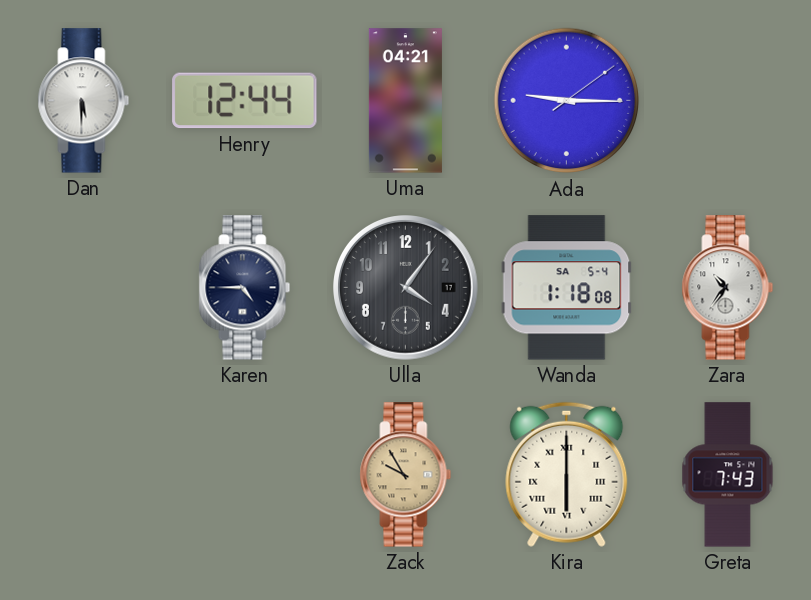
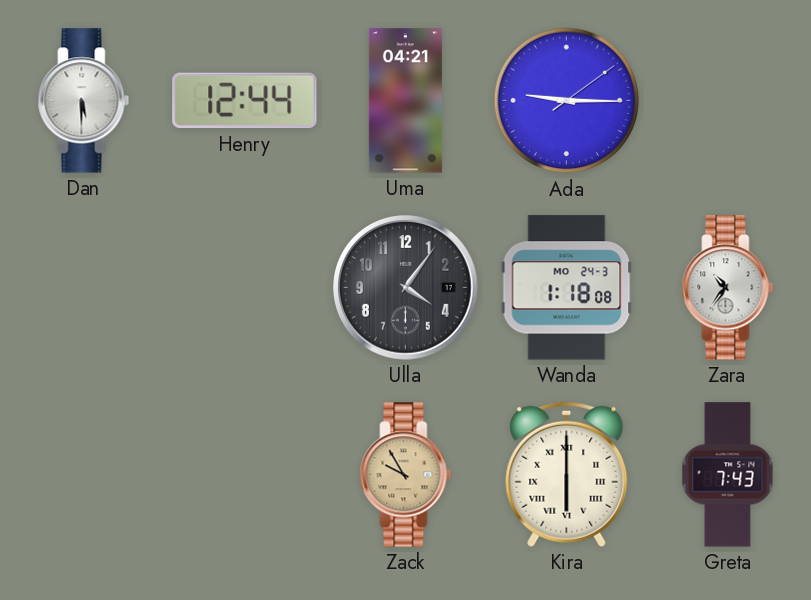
Karen: 4:45 -> none (245, 288)
Wanda date: SA 5-4 -> MO 24-3 (567, 288)
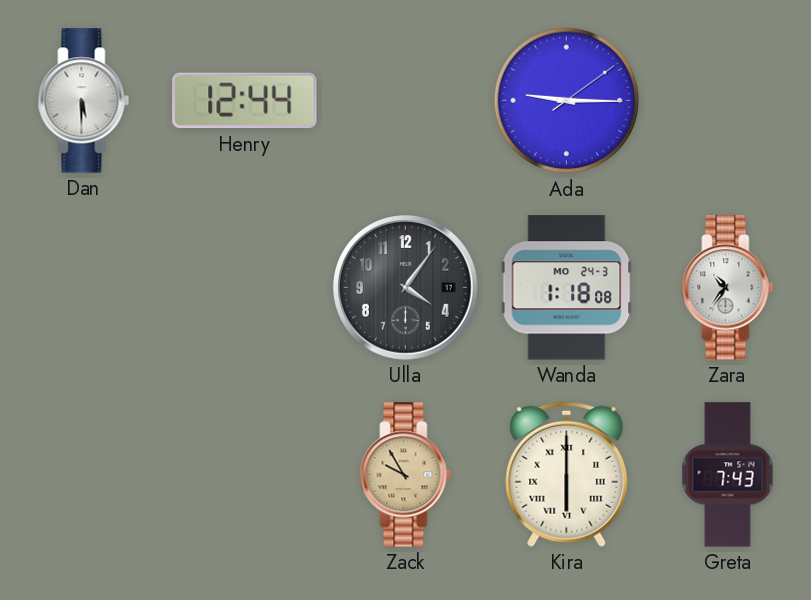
Uma: 04:21 -> none (405, 101)
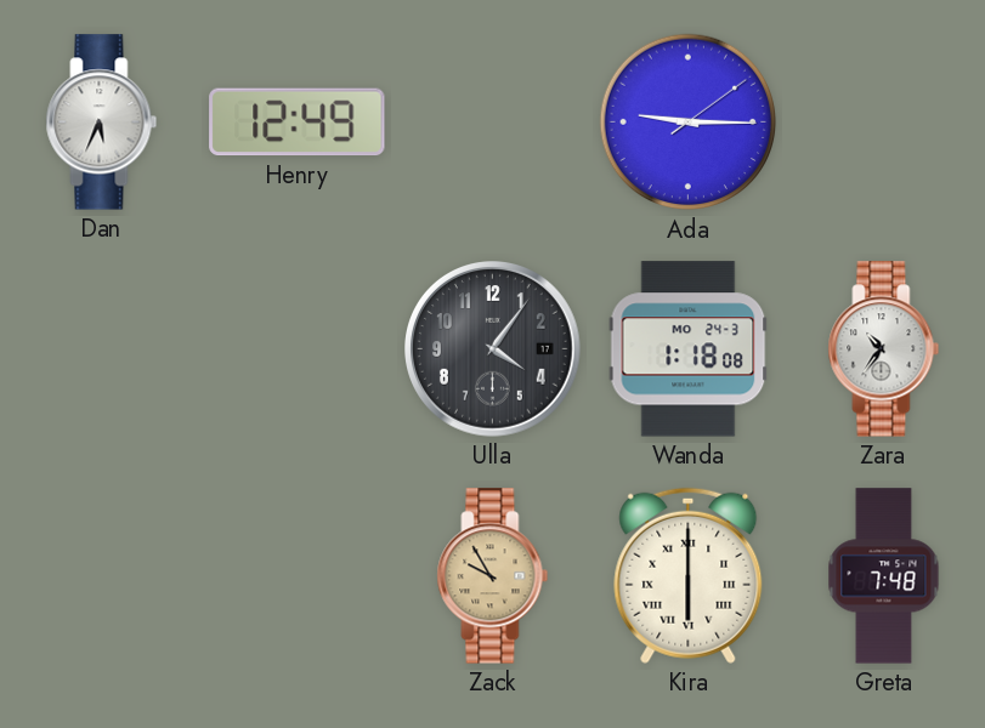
Dan: 5:30 -> 5:34 (102, 123)
Henry: 12:44 -> 12:49 (298, 123)
Greta: 7:43 -> 7:48 (884, 576)
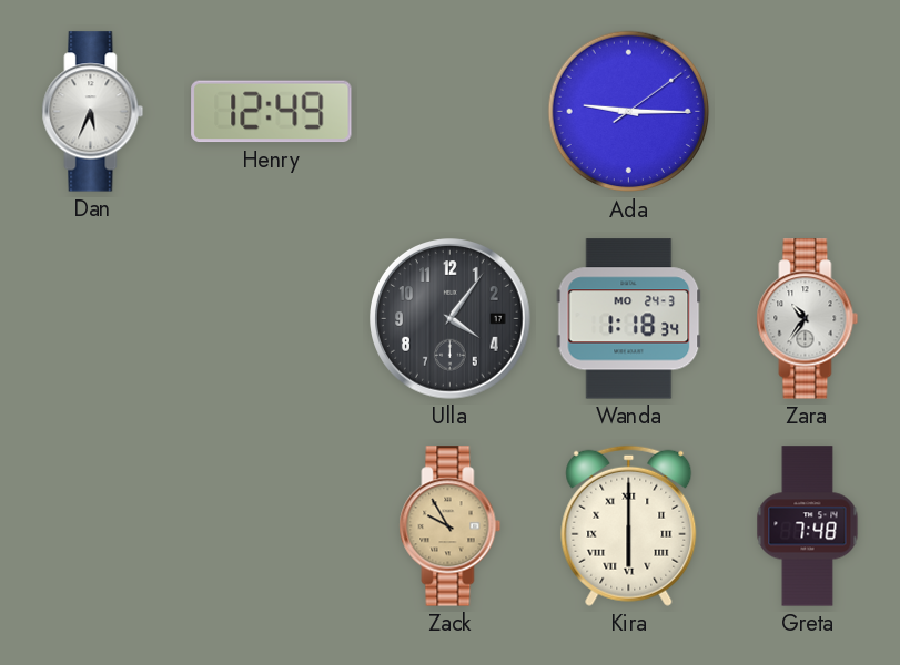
Wanda: 1:18:08 -> 1:18:34 (629, 319)
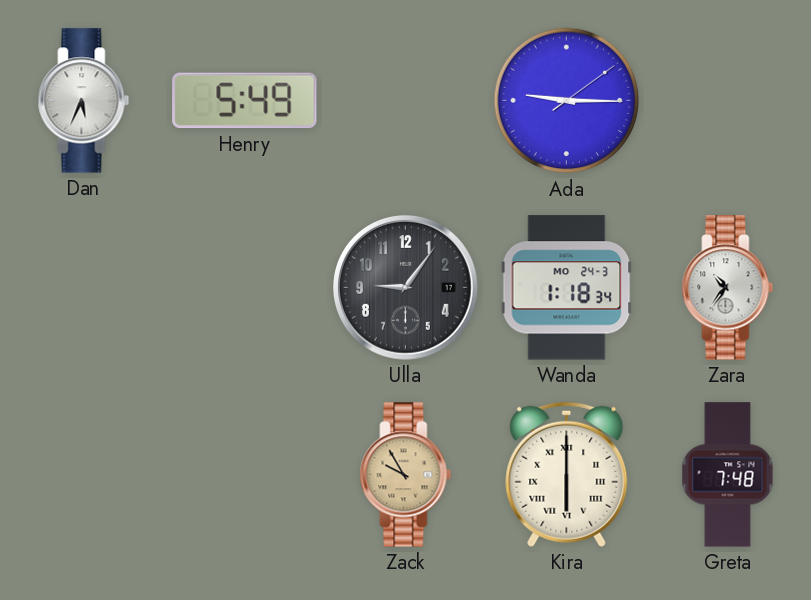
Henry: 12:49 -> 5:49 (245, 101)
Ulla: 4:06 -> 9:06 (406, 288)
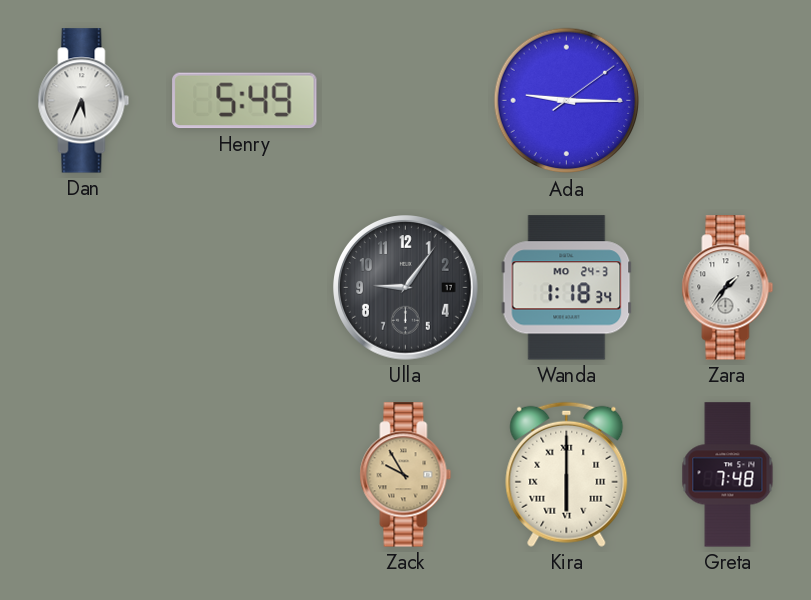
Zara: 10:36 -> 1:36 (728, 288)
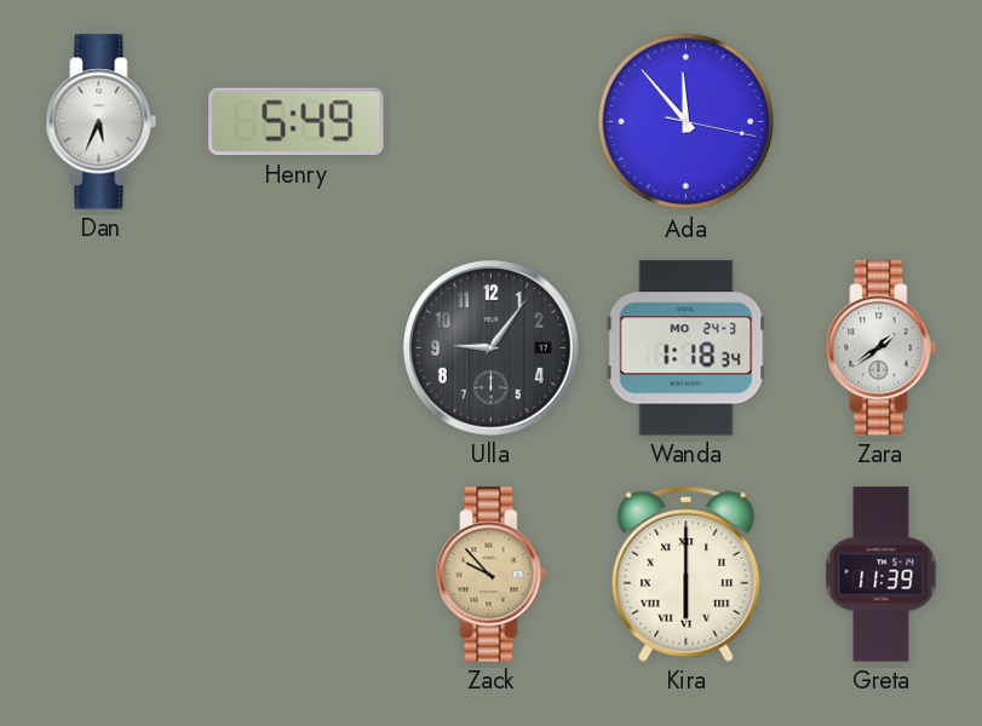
Ada: 9:15 -> 11:53 (687, 122)
Zara: 1:36 -> 1:39 (881, 348)
Zack: 9:55 -> 9:53 (492, 575)
Greta: 7:48 -> 11:39 (881, 575)
